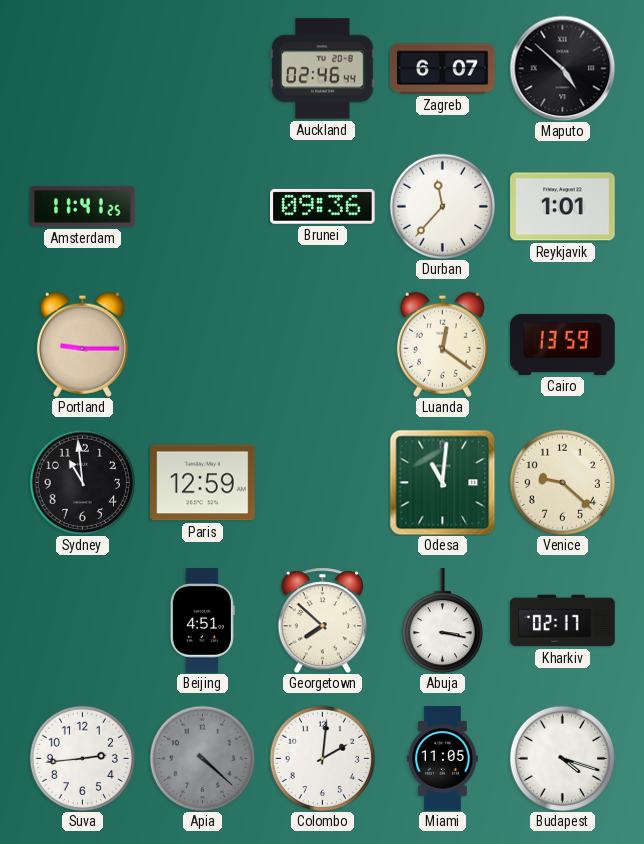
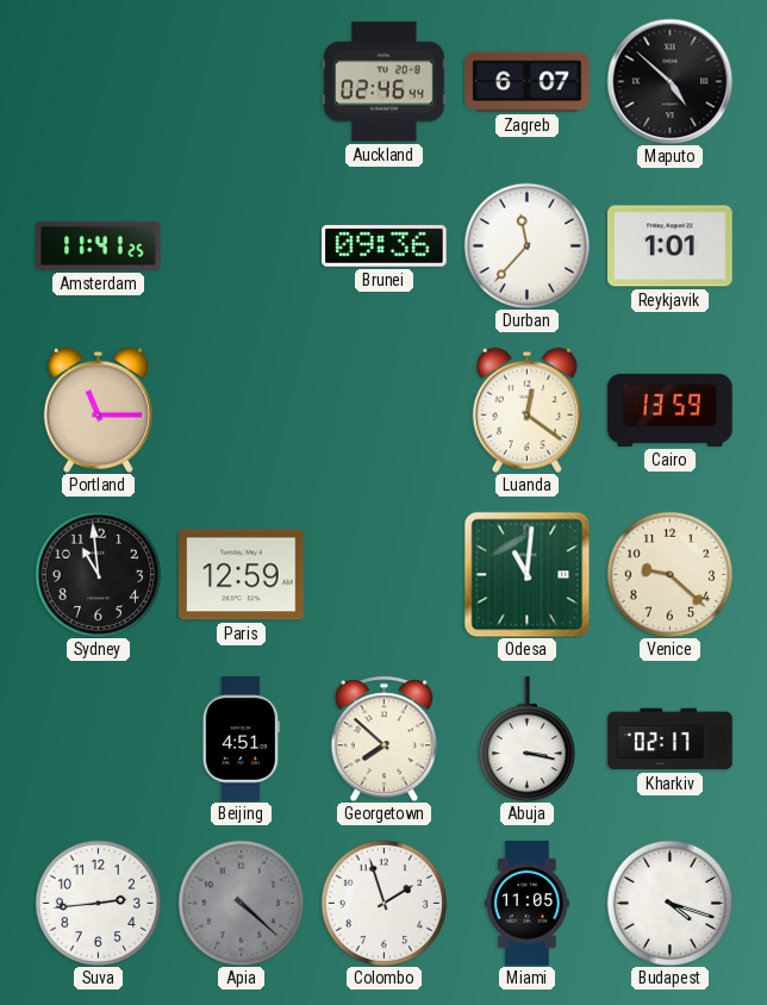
Portland: 9:15 -> 11:15 (98, 410)
Colombo: 2:01 -> 1:57 (383, 903)
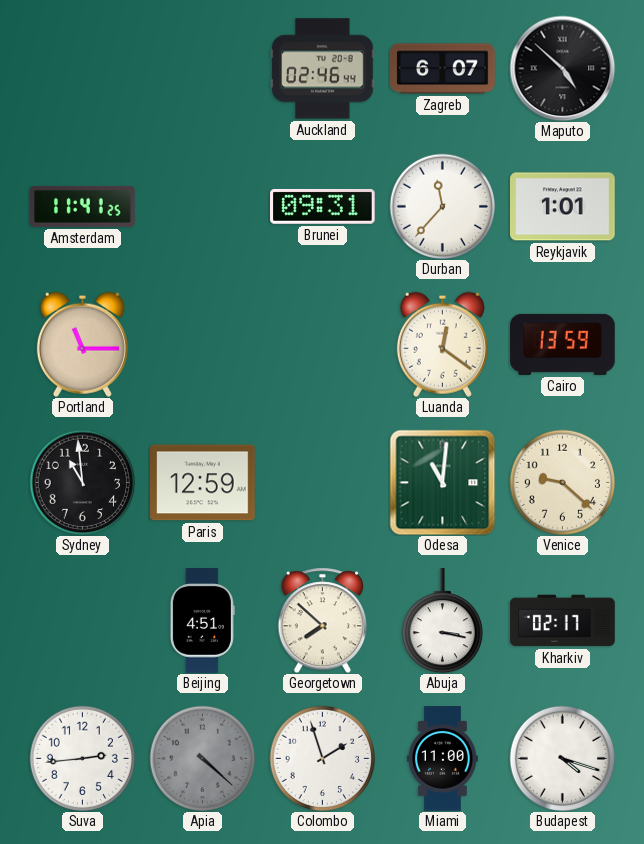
Brunei: 09:36 -> 09:31 (323, 206)
Miami: 11:05 -> 11:00 (442, 759)
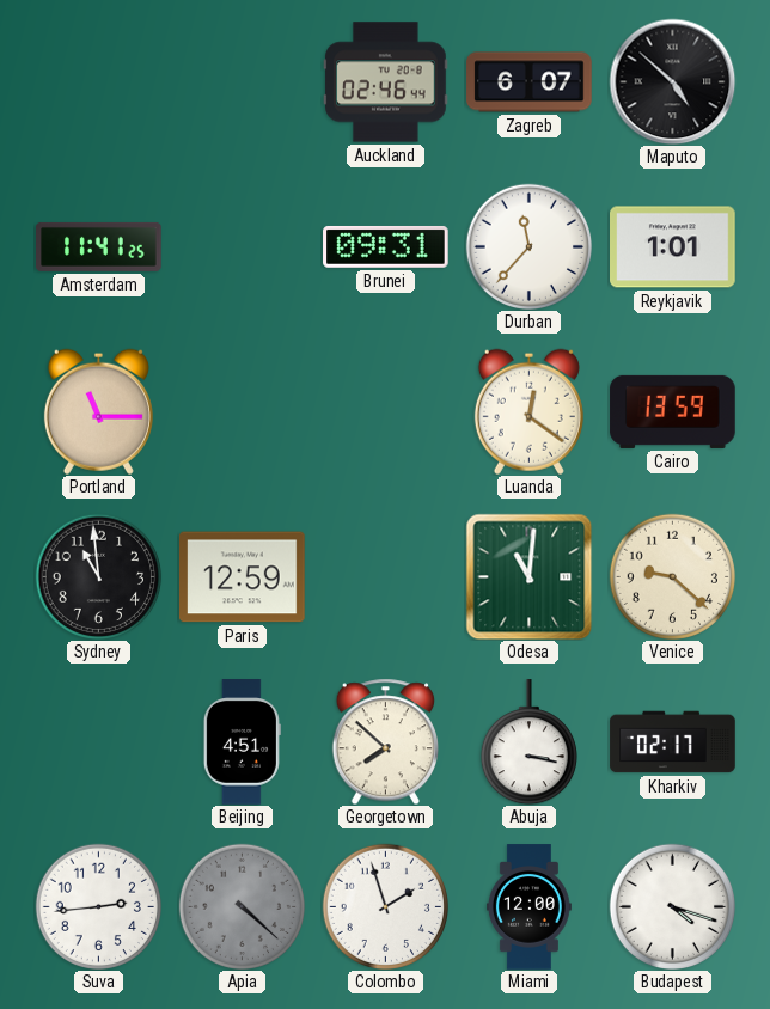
Miami: 11:00 -> 12:00 (528, 907)
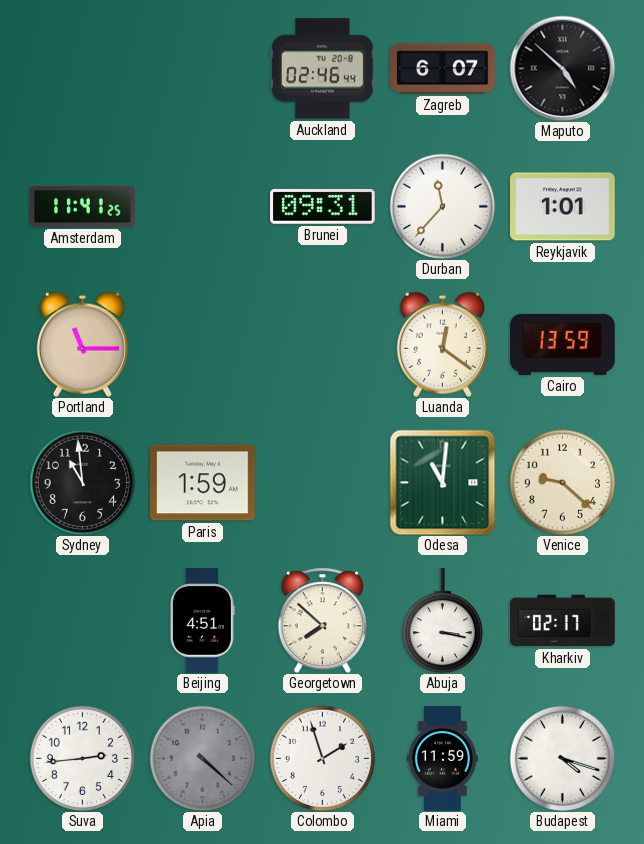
Paris: 12:59 -> 1:59 (203, 483)
Miami: 12:00 -> 11:59 (442, 759)
